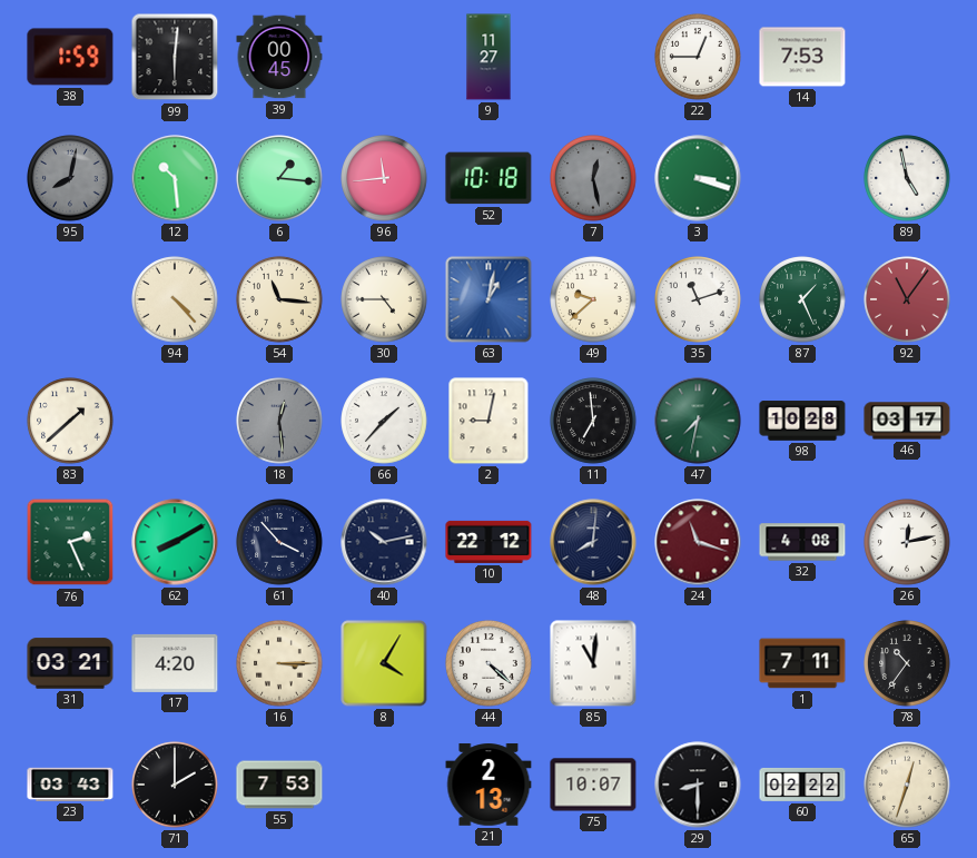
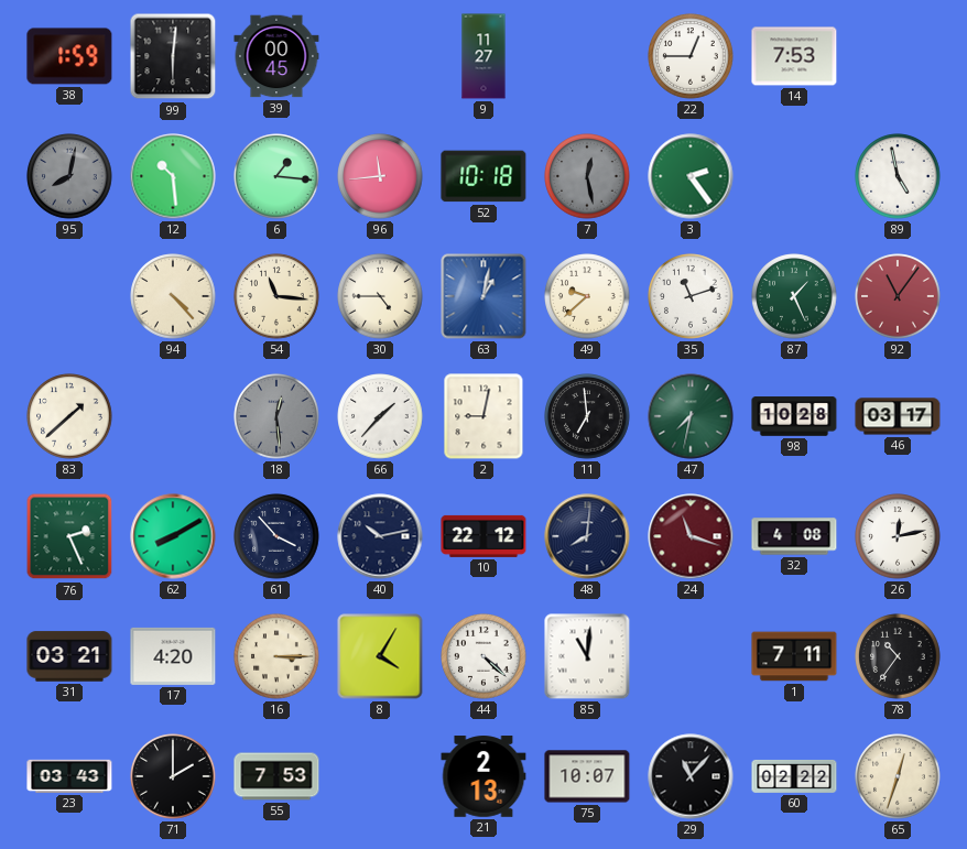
3: 3:18 -> 2:24 (691, 176)
29: 8:30 -> 11:07 (691, 776)
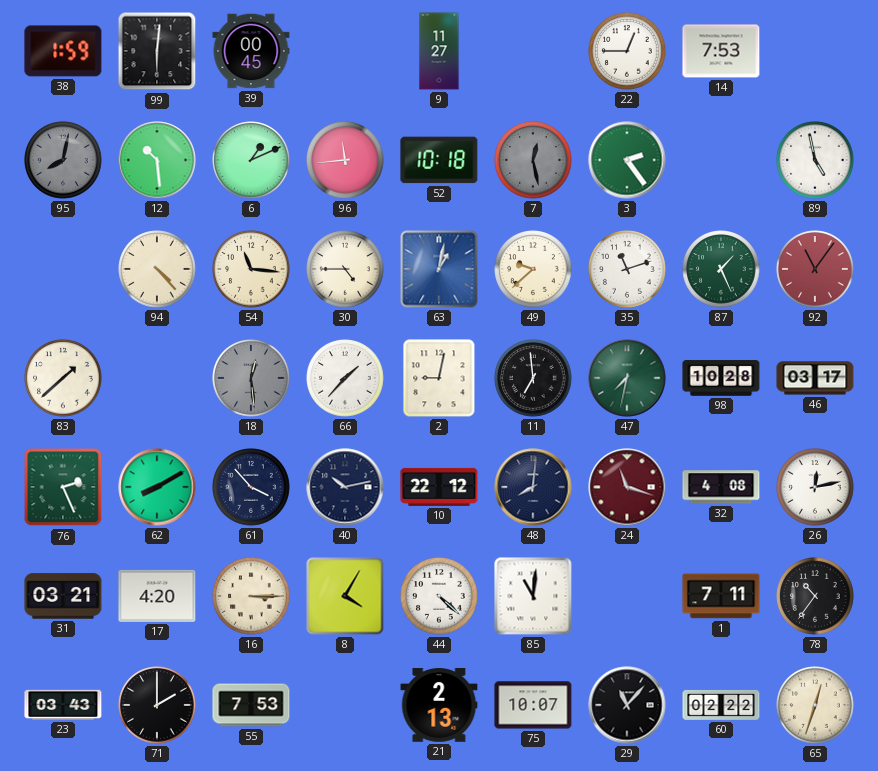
6: 1:16 -> 1:11 (251, 160)
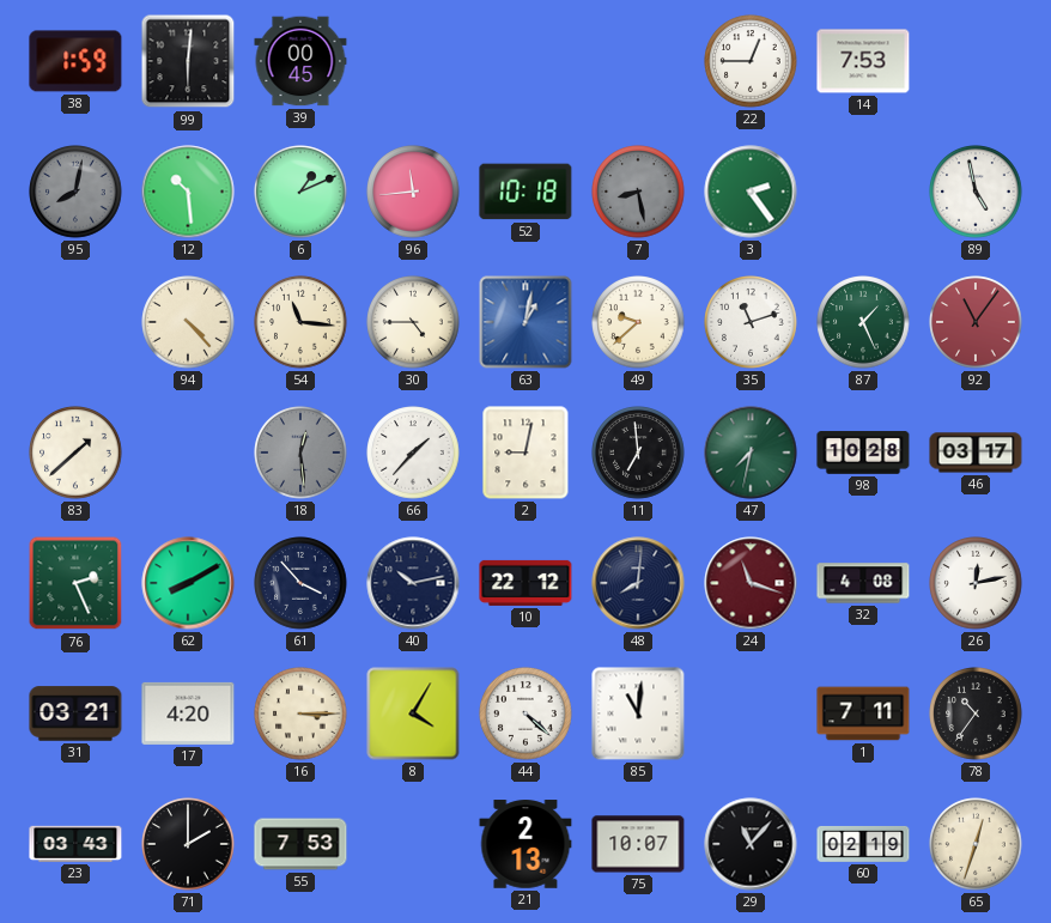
9: 11:27 -> none (439, 51)
7: 12:28 -> 8:28 (638, 192)
60: 02:22 -> 02:19 (863, 844)
